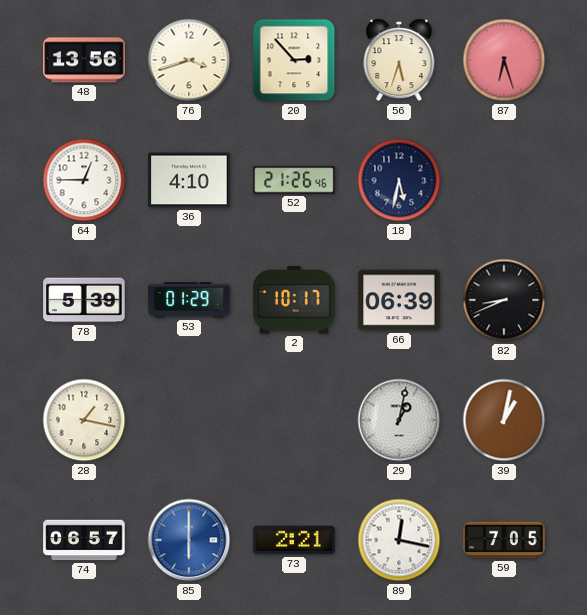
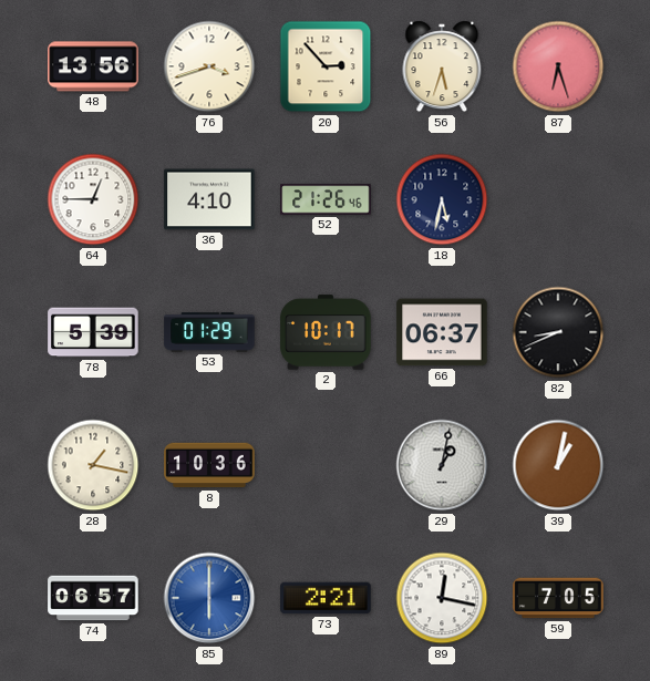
66: 06:39 -> 06:37 (442, 332)
8: none -> 10:36 (209, 465)
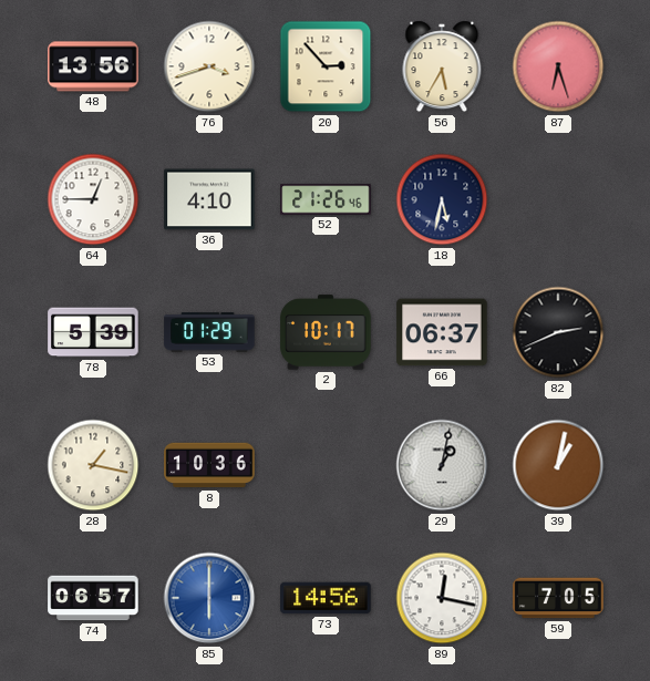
56: 5:33 -> 5:35 (442, 66)
82: 8:41 -> 2:41 (558, 332)
73: 2:21 -> 14:56 (326, 598)
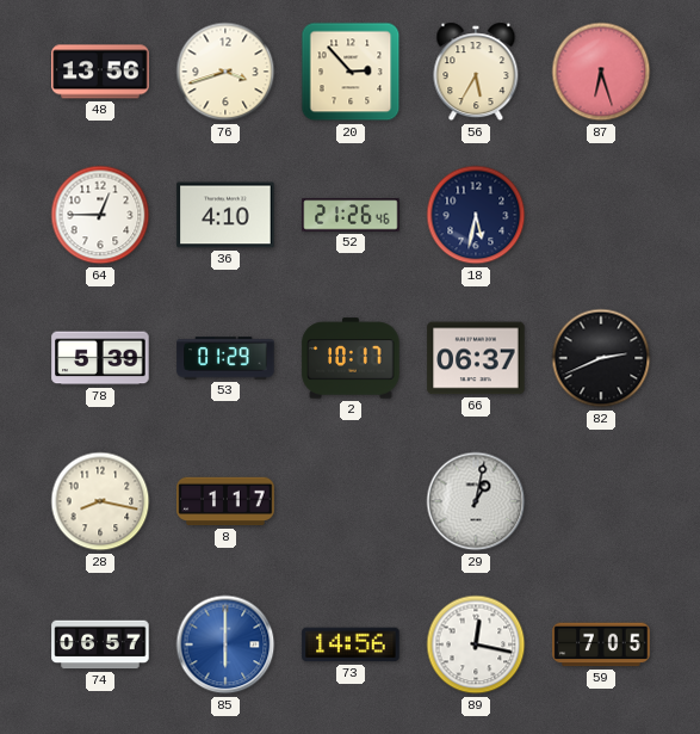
28: 1:17 -> 8:17 (100, 501)
8: 10:36 -> 1:17 (225, 501)
39: 1:02 -> none (558, 465)
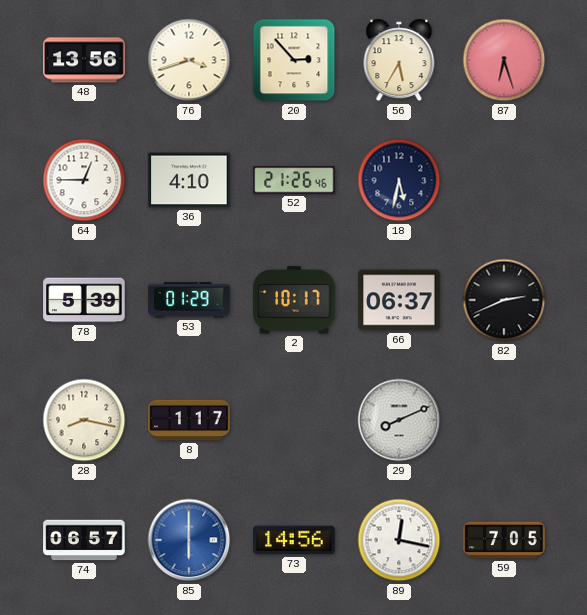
29: 1:02 -> 8:11 (399, 420)
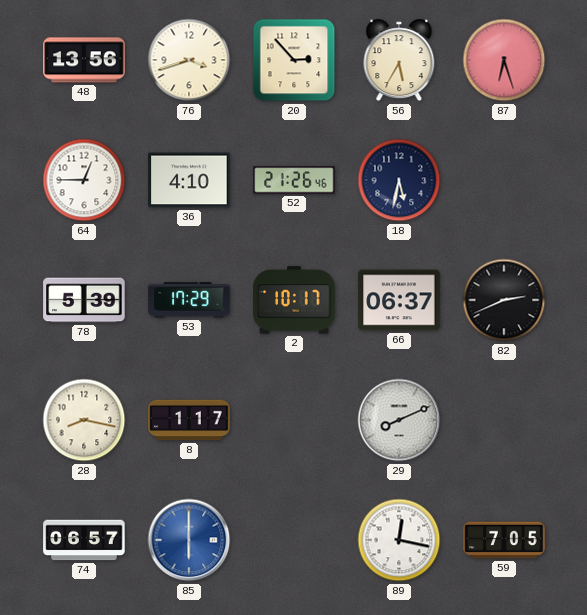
53: 01:29 -> 17:29 (189, 300)
73: 14:56 -> none (294, 540)
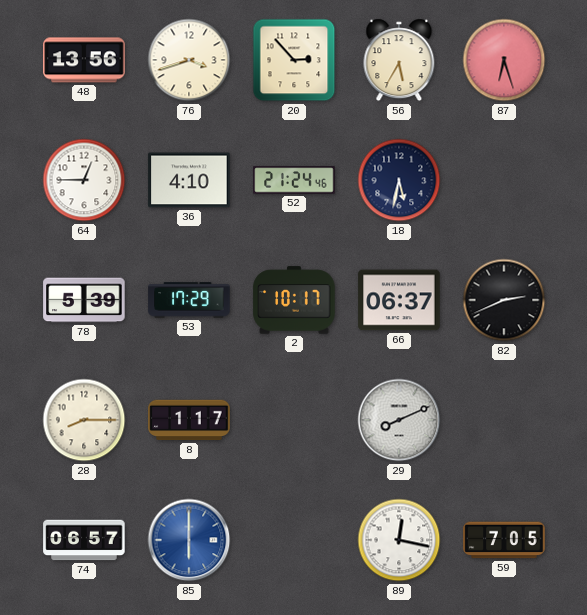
52: 21:26 -> 21:24 (294, 180)
28: 8:17 -> 8:15 (84, 420)
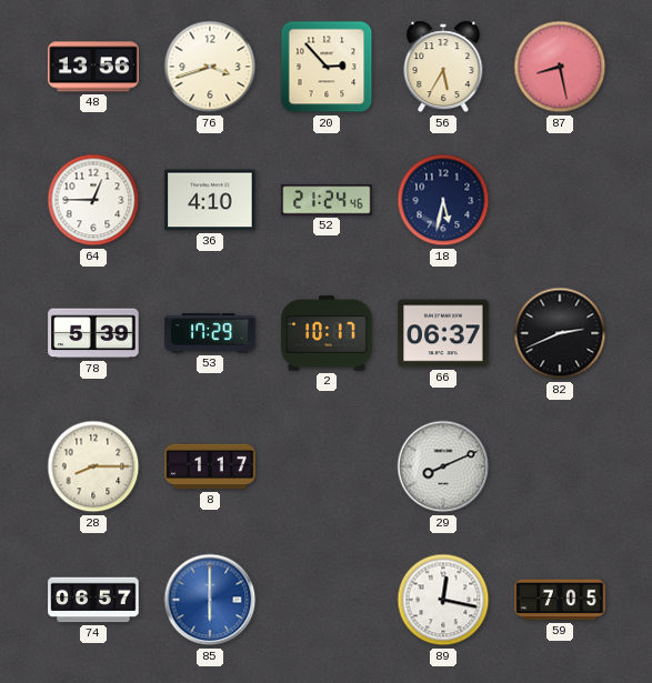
87: 6:27 -> 8:28 (560, 67)
